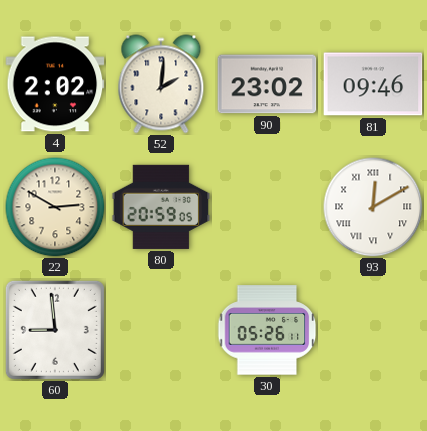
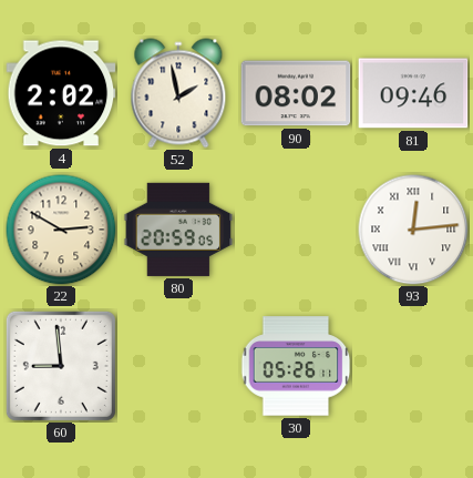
52: 2:01 -> 1:58 (178, 93)
90: 23:02 -> 08:02 (296, 93)
93: 12:10 -> 12:14 (413, 230)
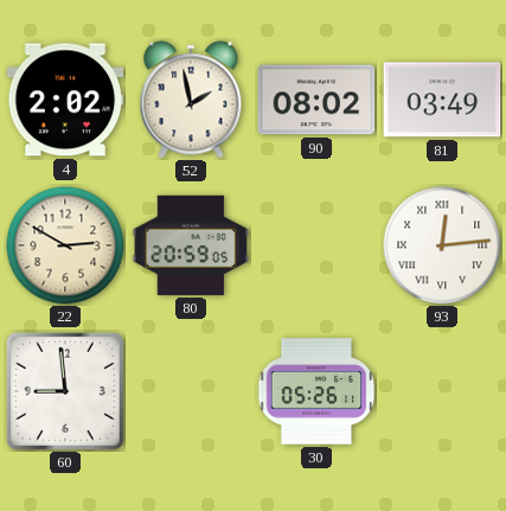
81: 09:46 -> 03:49 (442, 100)
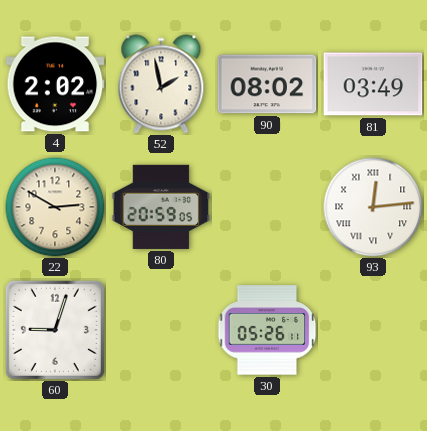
60: 8:59 -> 9:03 (55, 330)
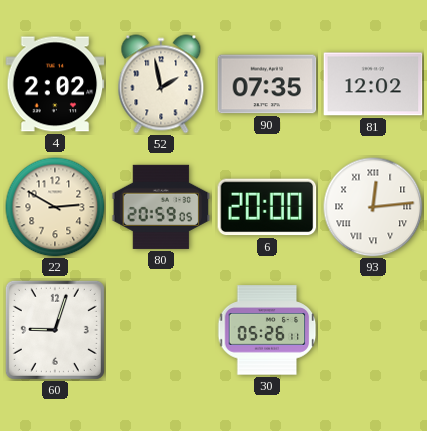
90: 08:02 -> 07:35 (267, 84)
81: 03:49 -> 12:02 (373, 84)
6: none -> 20:00 (267, 207)
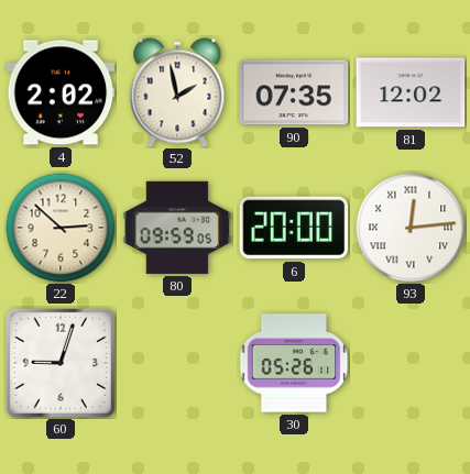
22: 2:50 -> 2:52 (61, 228)
80: 20:59 -> 09:59 (177, 228)
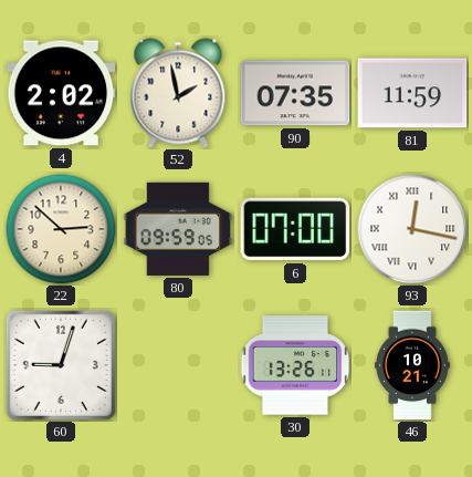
81: 12:02 -> 11:59 (412, 93)
6: 20:00 -> 07:00 (295, 229)
93: 12:14 -> 12:17 (412, 229)
30: 05:26 -> 13:26 (295, 365)
46: none -> 10:21 (412, 365)
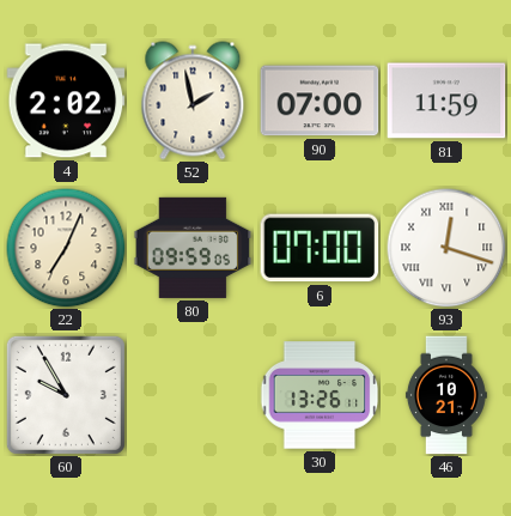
90: 07:35 -> 07:00 (320, 101)
22: 2:52 -> 7:04 (66, 248)
93: 12:17 -> 12:18 (446, 248)
60: 9:03 -> 9:55 (66, 395)
